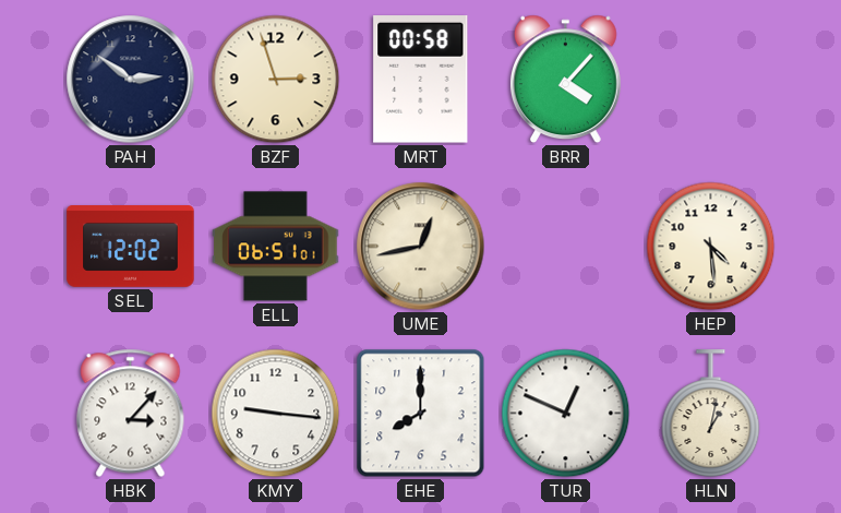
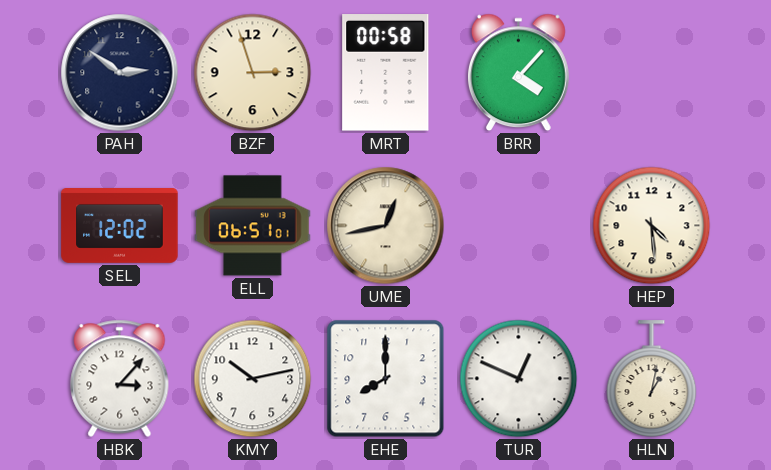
KMY: 9:16 -> 10:13 (253, 379)
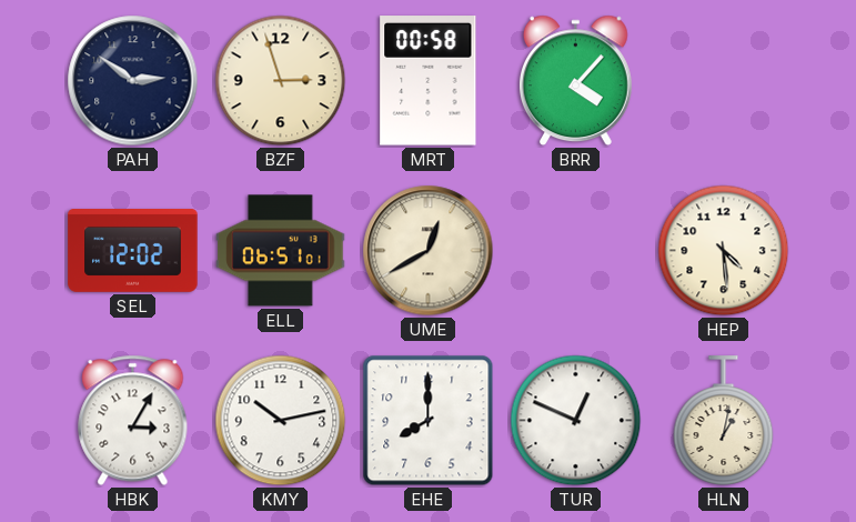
UME: 12:43 -> 12:40 (429, 251)
HBK: 3:07 -> 3:05 (133, 420)
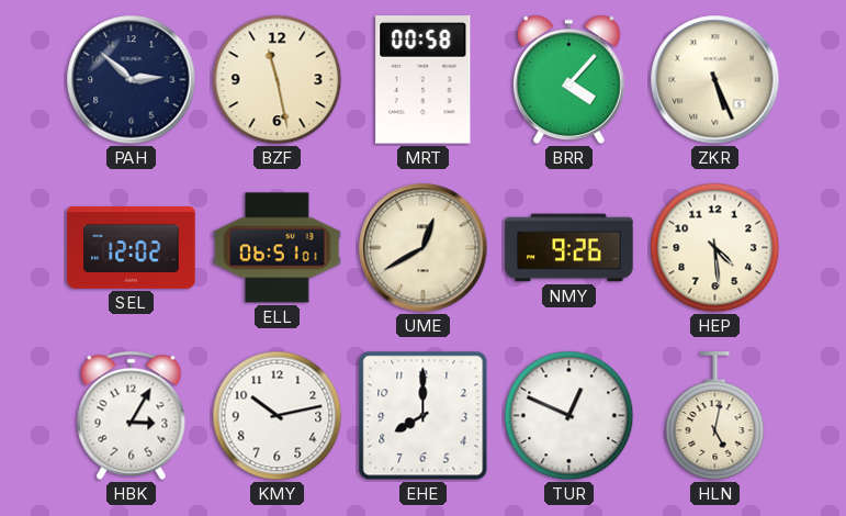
PAH: 2:51 -> 2:52 (132, 80)
BZF: 2:57 -> 11:28 (278, 80)
ZKR: none -> 5:26 (715, 80)
NMY: none -> 9:26 (569, 248)
HLN: 1:02 -> 5:02 (715, 416)
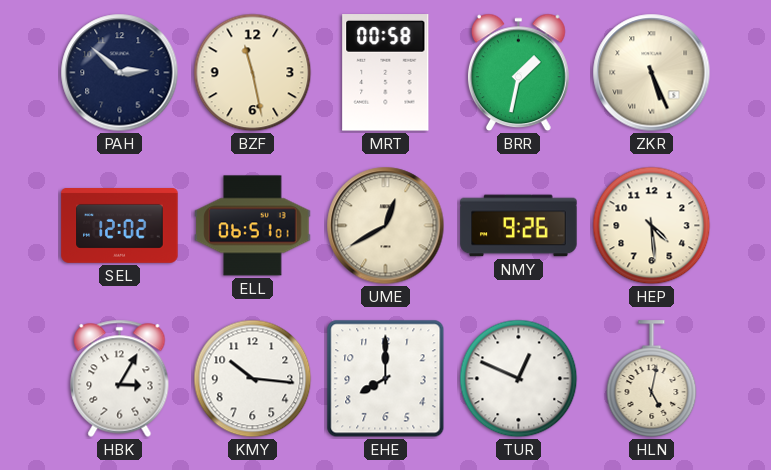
BRR: 4:07 -> 1:32 (518, 73)
KMY: 10:13 -> 10:16 (253, 379)
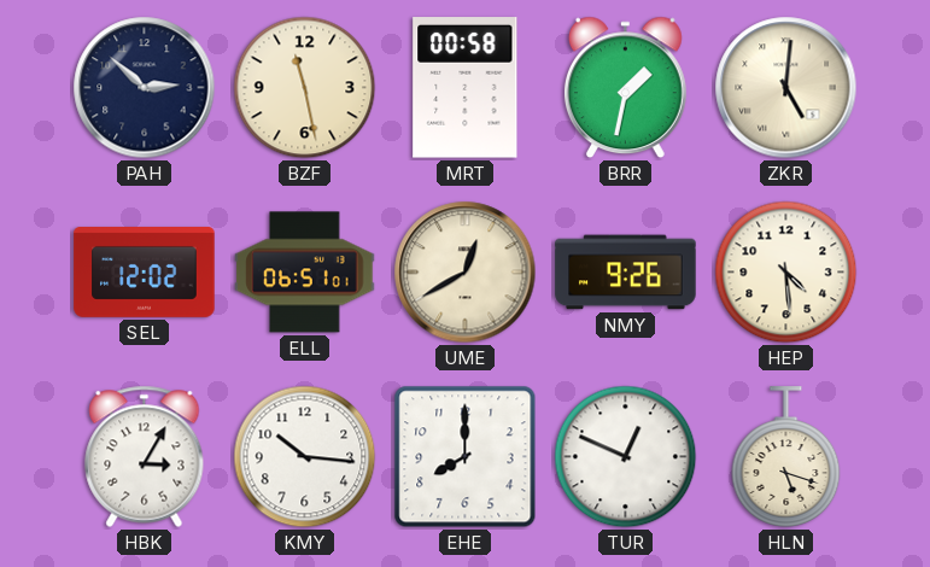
ZKR: 5:26 -> 5:01 (786, 88)
HLN: 5:02 -> 5:18 (786, 457)
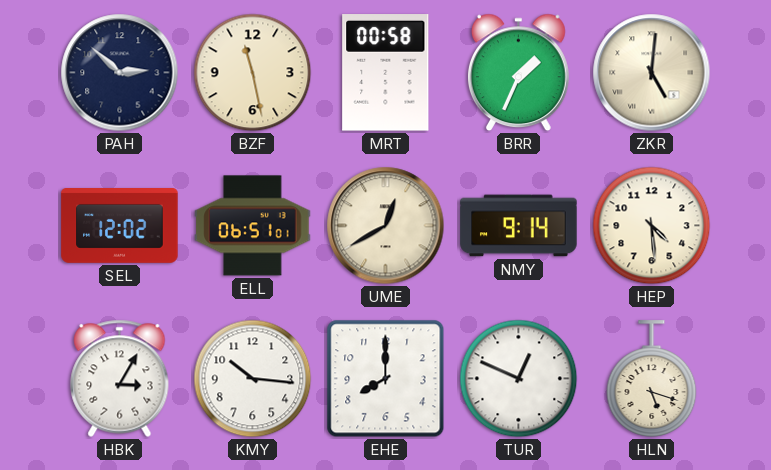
BRR: 1:32 -> 1:34 (518, 73)
NMY: 9:26 -> 9:14 (519, 226)
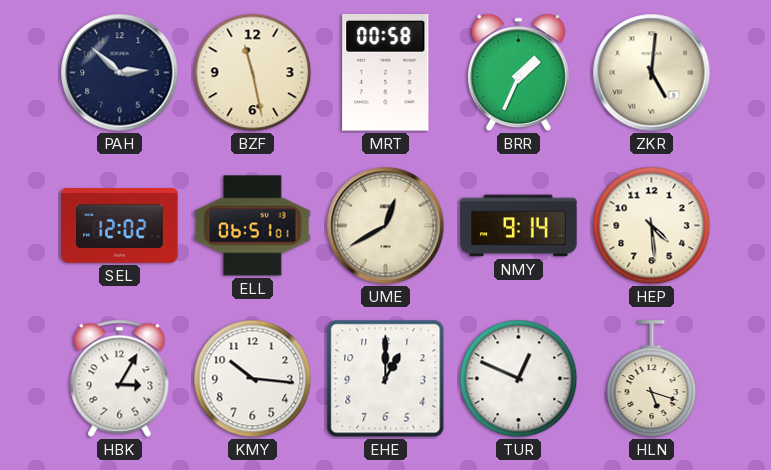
EHE: 8:00 -> 1:00 (386, 379)
